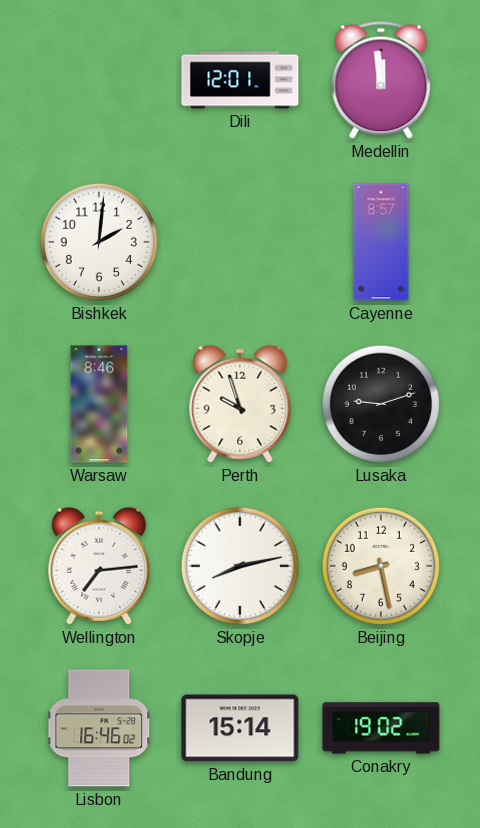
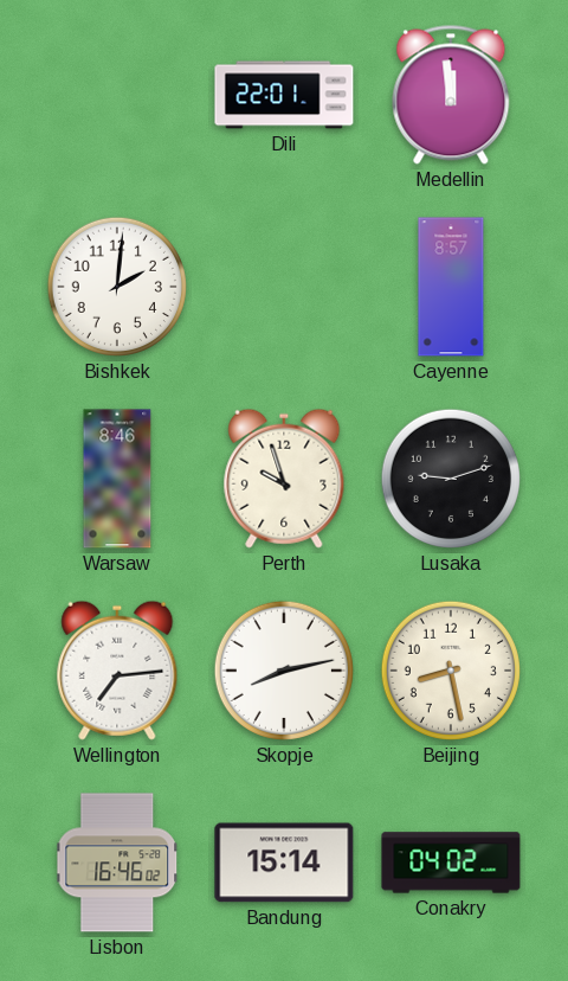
Dili: 12:01 -> 22:01 (284, 95)
Conakry: 19:02 -> 04:02 (451, 863)
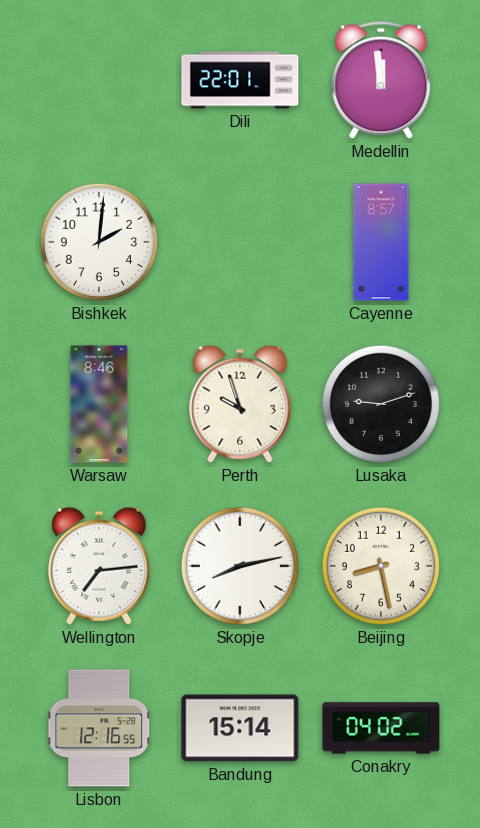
Lisbon: 16:46 -> 12:16 (99, 728)
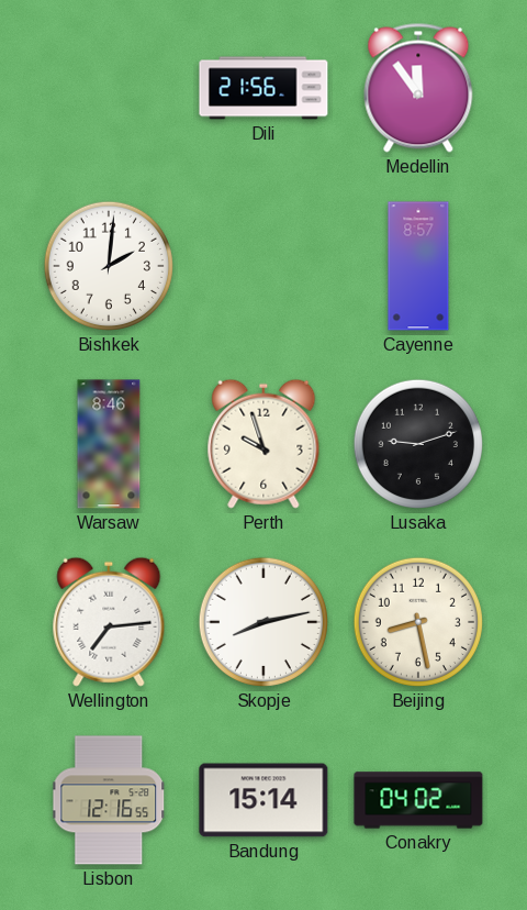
Dili: 22:01 -> 21:56 (263, 88)
Medellin: 11:59 -> 11:54 (418, 88)
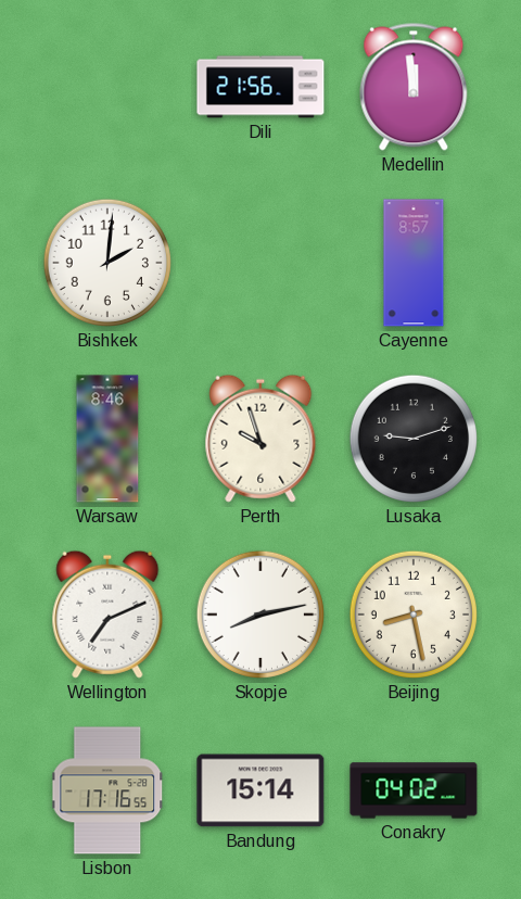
Medellin: 11:54 -> 11:59 (414, 87)
Wellington: 7:14 -> 7:11 (107, 615)
Lisbon: 12:16 -> 17:16 (107, 790)
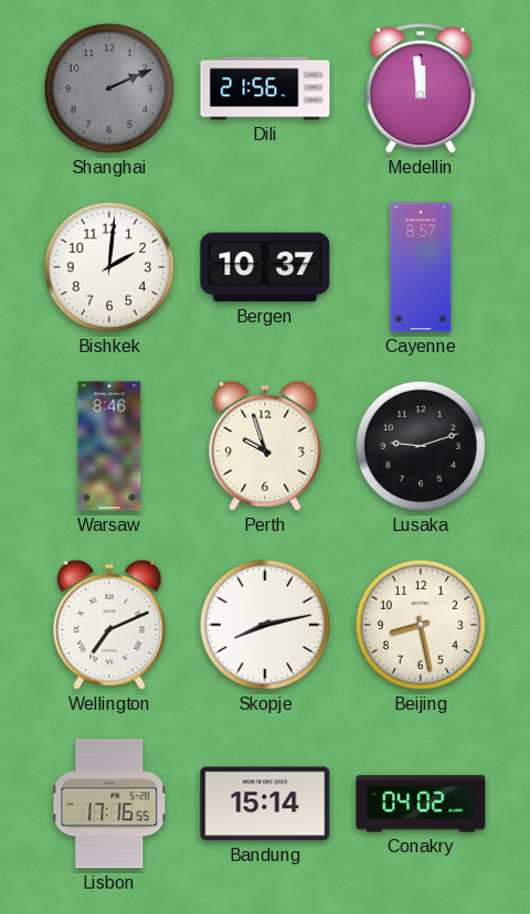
Shanghai: none -> 2:11 (109, 88)
Bergen: none -> 10:37 (265, 267)
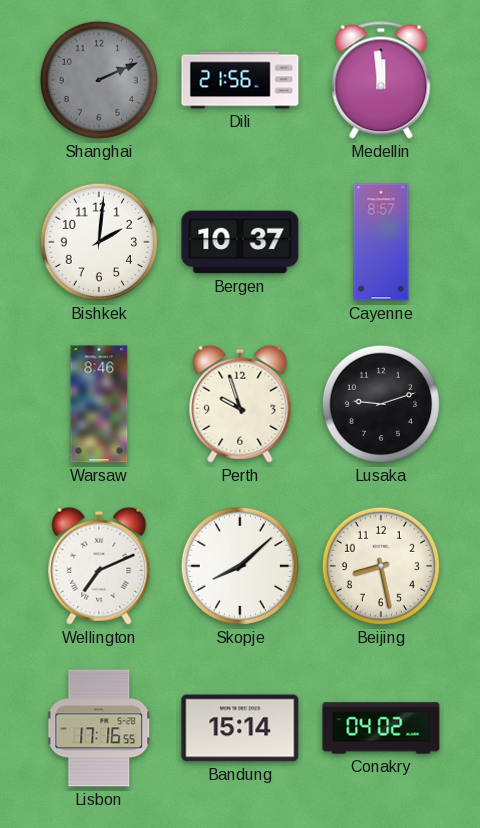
Skopje: 8:13 -> 8:08 (240, 566)
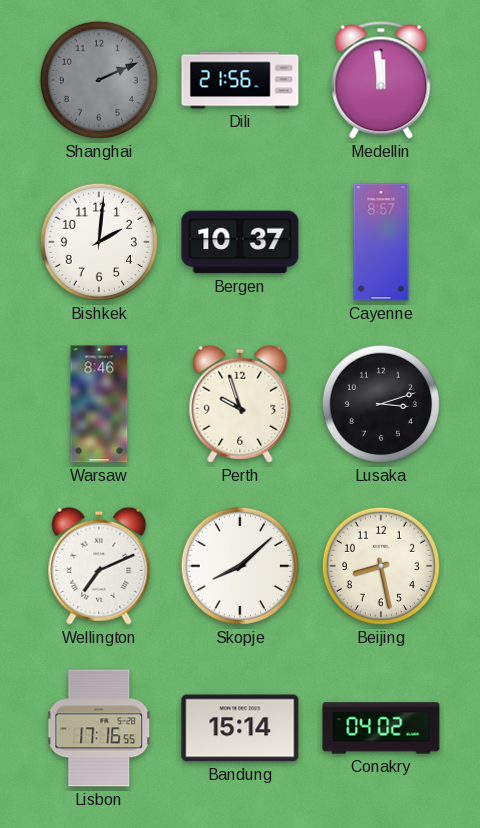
Lusaka: 9:12 -> 3:12 (381, 404)
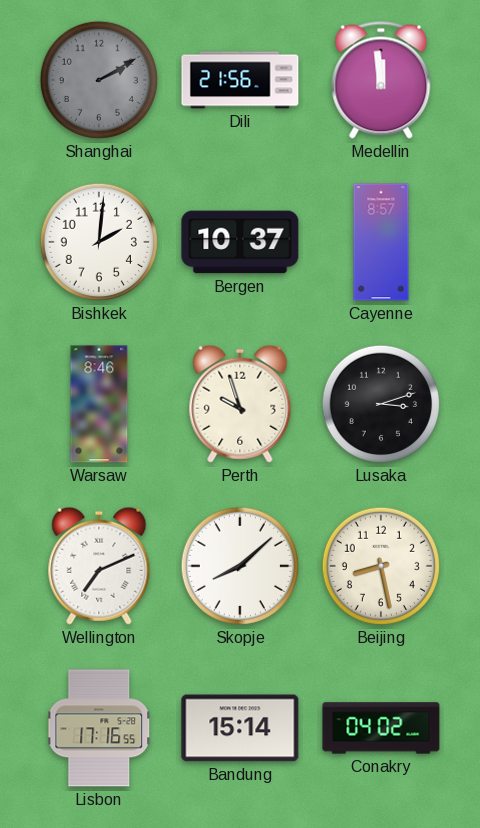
Shanghai: 2:11 -> 2:10 (99, 80)
